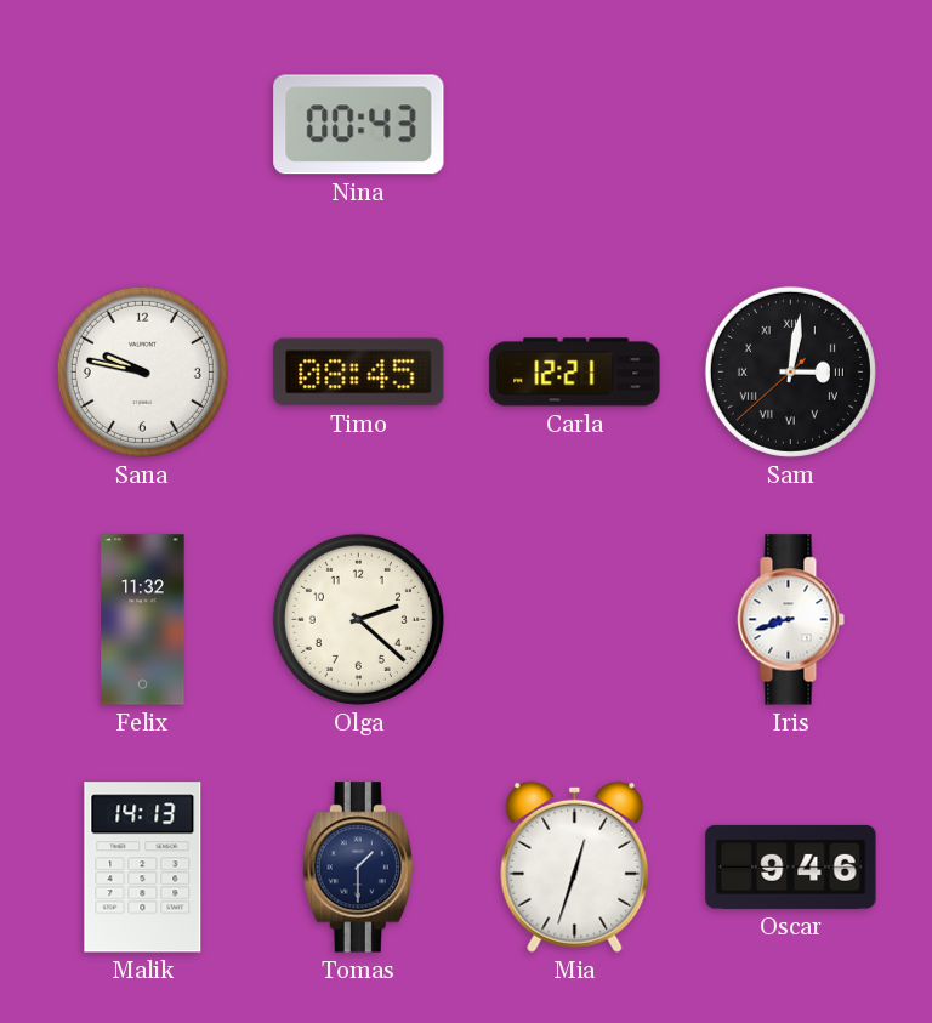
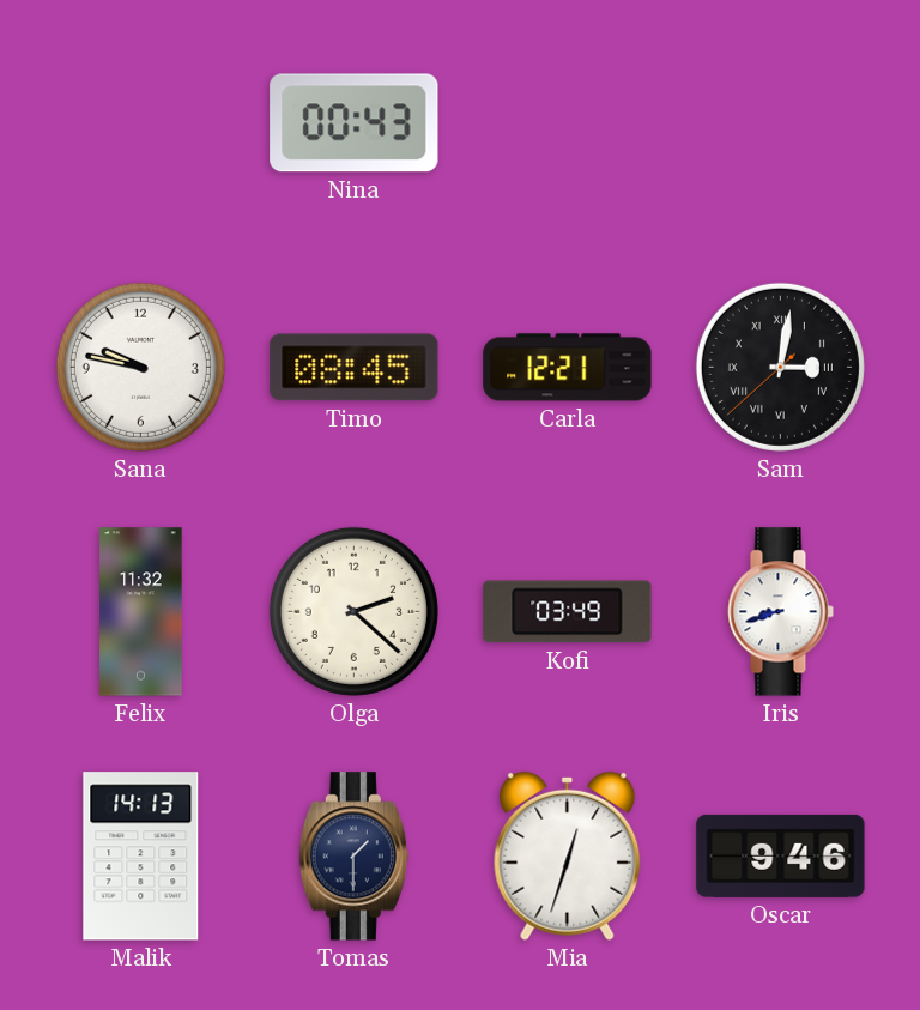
Kofi: none -> 03:49 (568, 612)
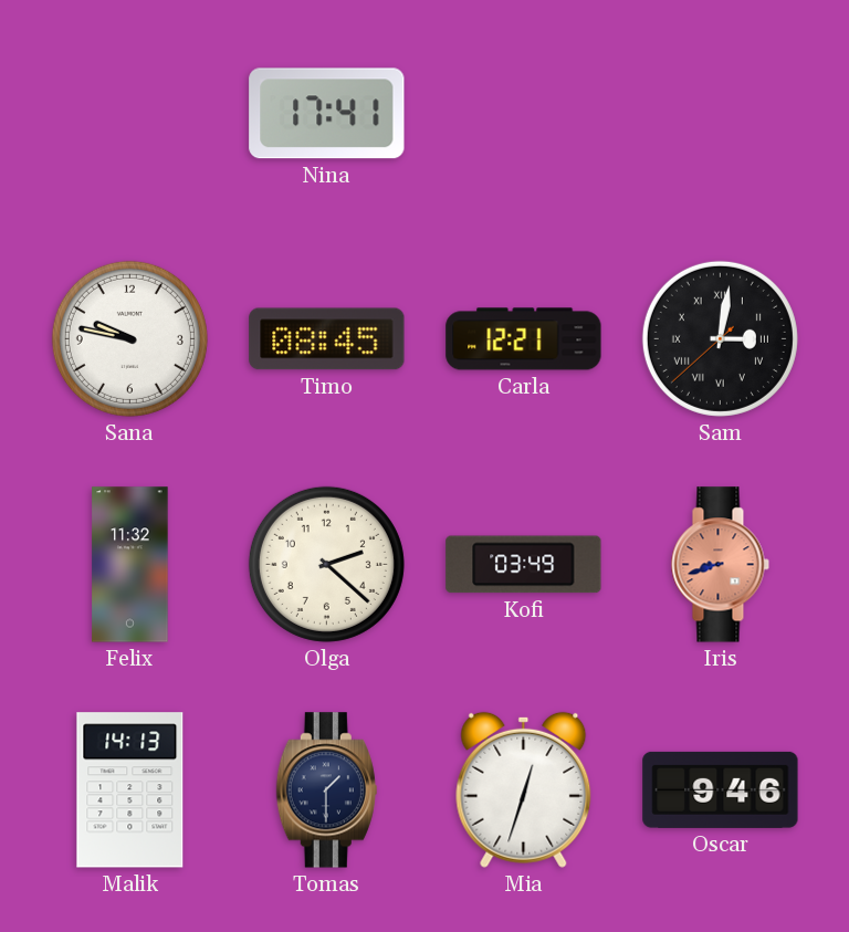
Nina: 00:43 -> 17:41 (327, 114)
Iris dial: white -> salmon (720, 565)
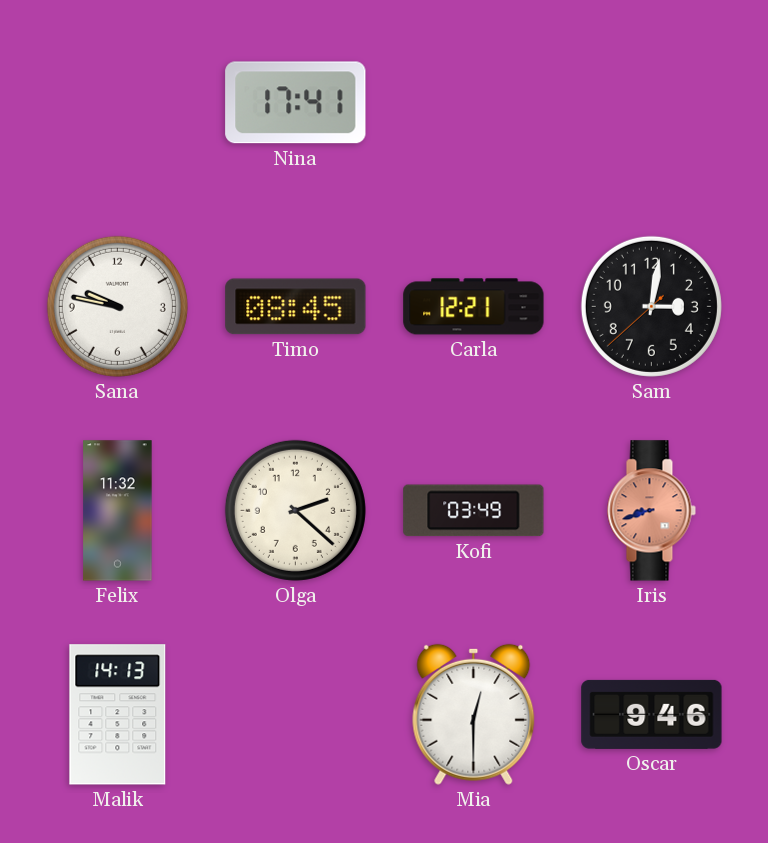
Sam numerals: Roman -> Arabic (651, 306)
Tomas: 1:30 -> none (326, 790)
Mia: 12:33 -> 12:30 (474, 714)
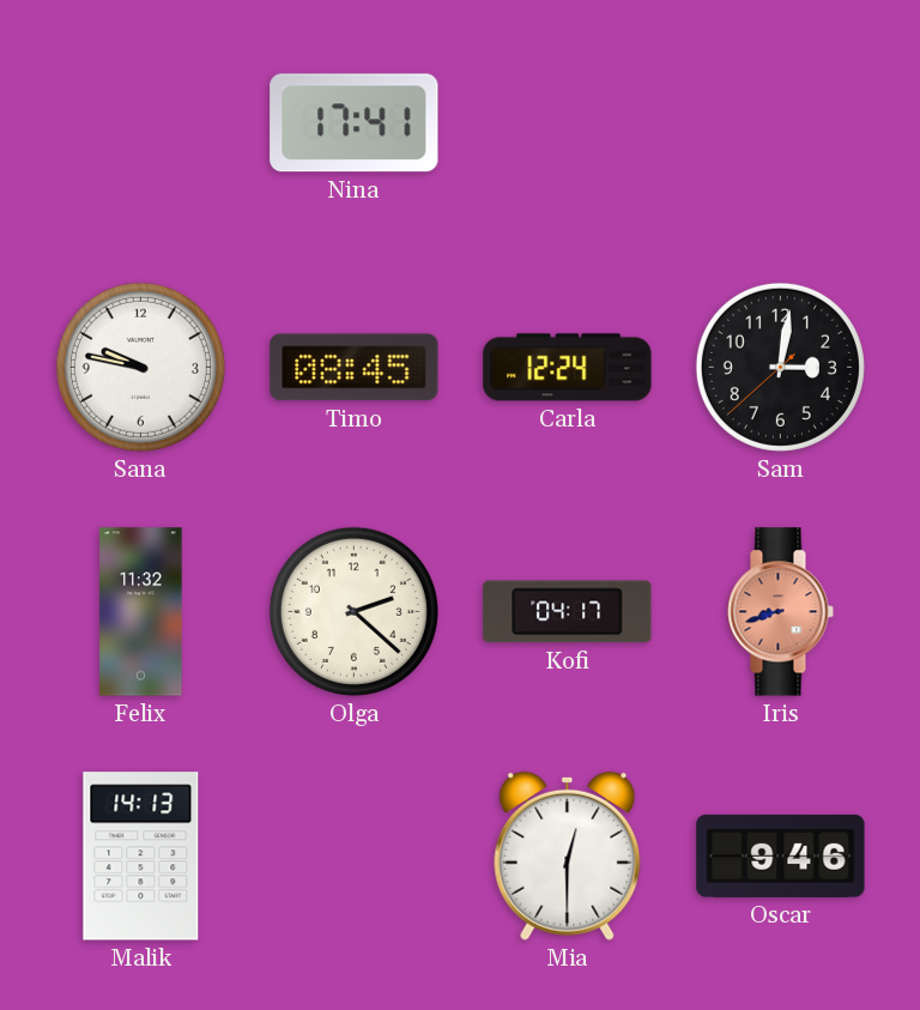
Carla: 12:21 -> 12:24 (568, 368)
Kofi: 03:49 -> 04:17 (568, 612)
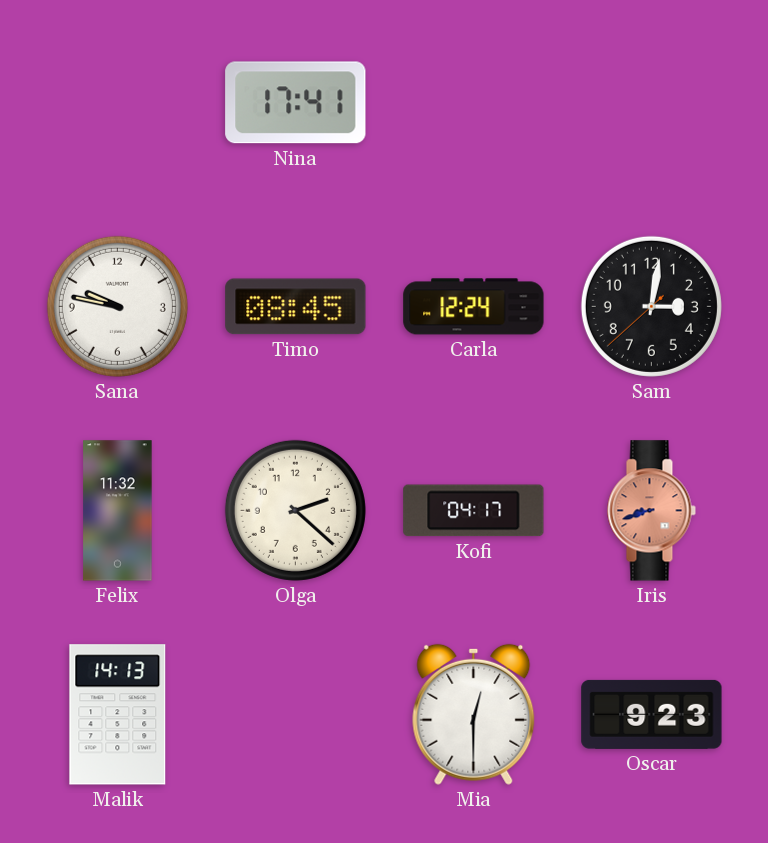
Oscar: 9:46 -> 9:23 (652, 714)
